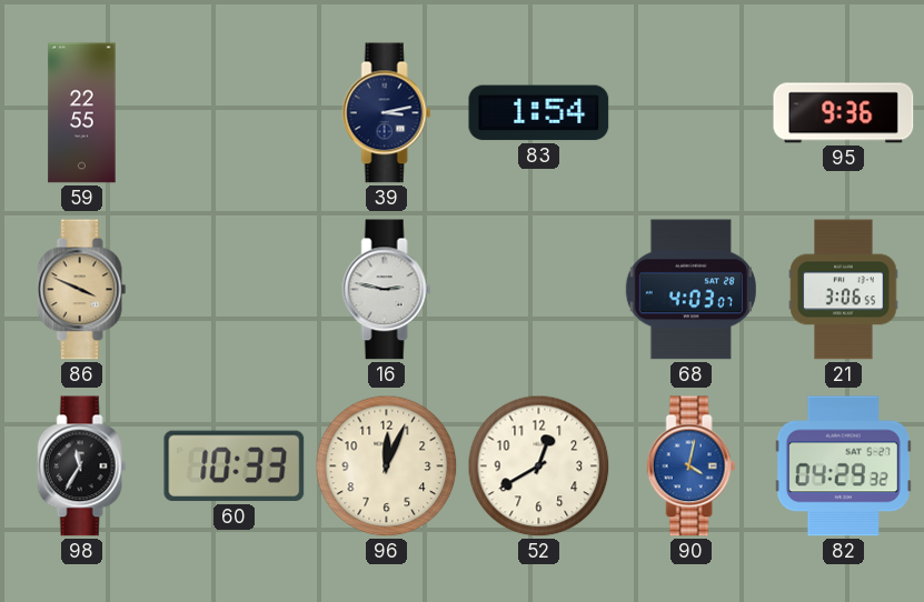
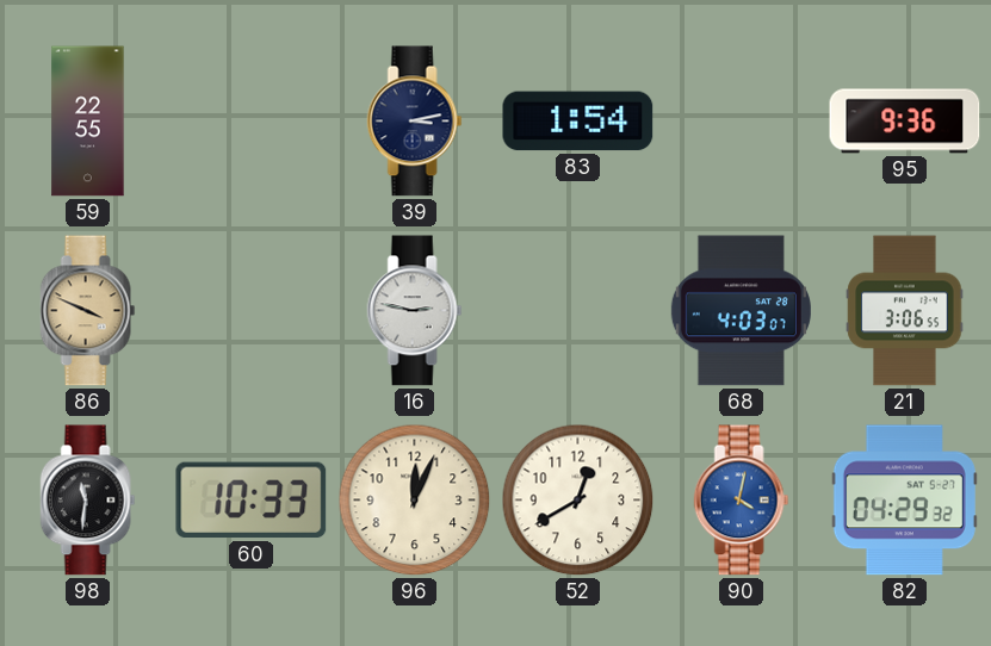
98: 11:35 -> 11:31 (88, 501)
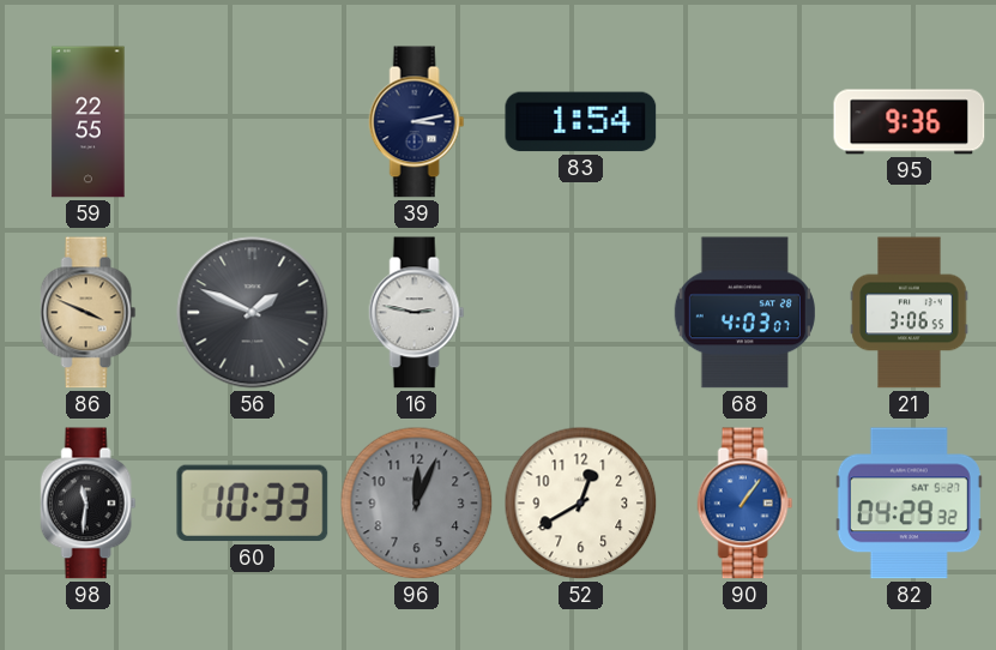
56: none -> 1:49 (253, 313)
96 dial: cream -> grey (417, 504)
90: 4:02 -> 1:06 (746, 504)
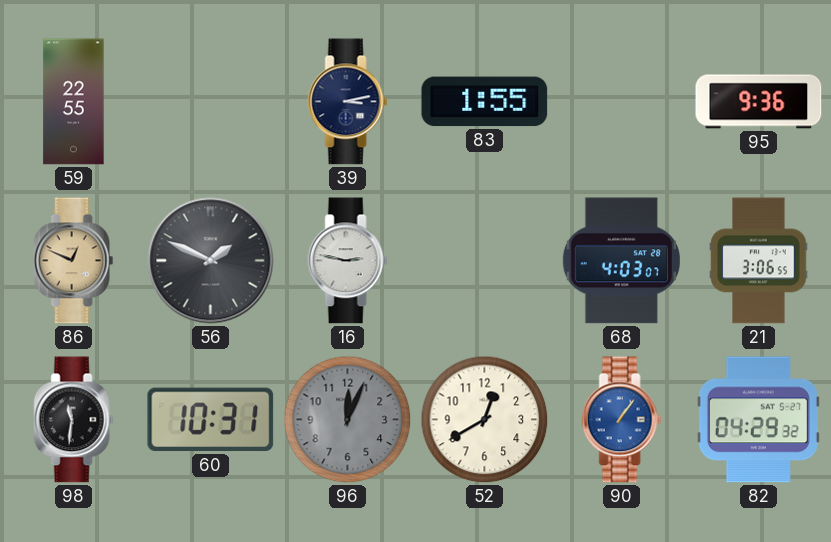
83: 1:54 -> 1:55 (485, 102)
86: 3:49 -> 12:49 (74, 261)
60: 10:33 -> 10:31 (211, 420)
